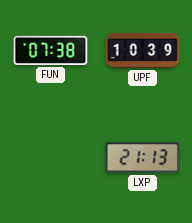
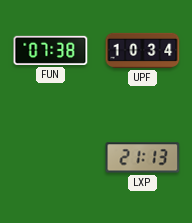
UPF: 10:39 -> 10:34 (143, 50)
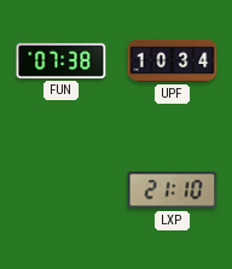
LXP: 21:13 -> 21:10 (173, 191)
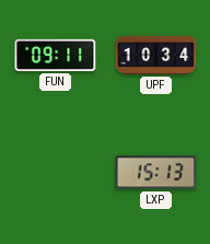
FUN: 07:38 -> 09:11 (56, 55)
LXP: 21:10 -> 15:13 (156, 173)
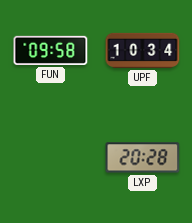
FUN: 09:11 -> 09:58 (51, 50)
LXP: 15:13 -> 20:28 (143, 158)
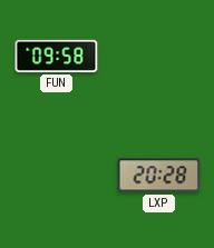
UPF: 10:34 -> none (143, 50)
